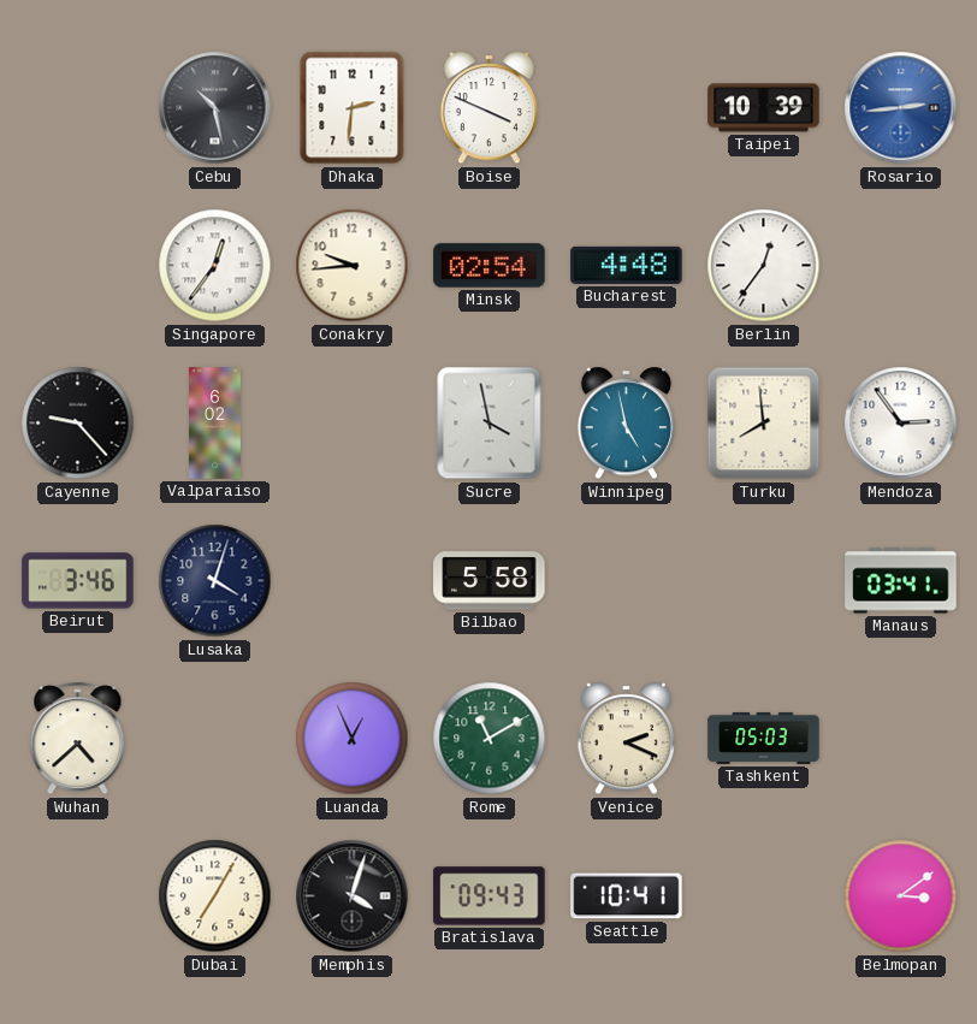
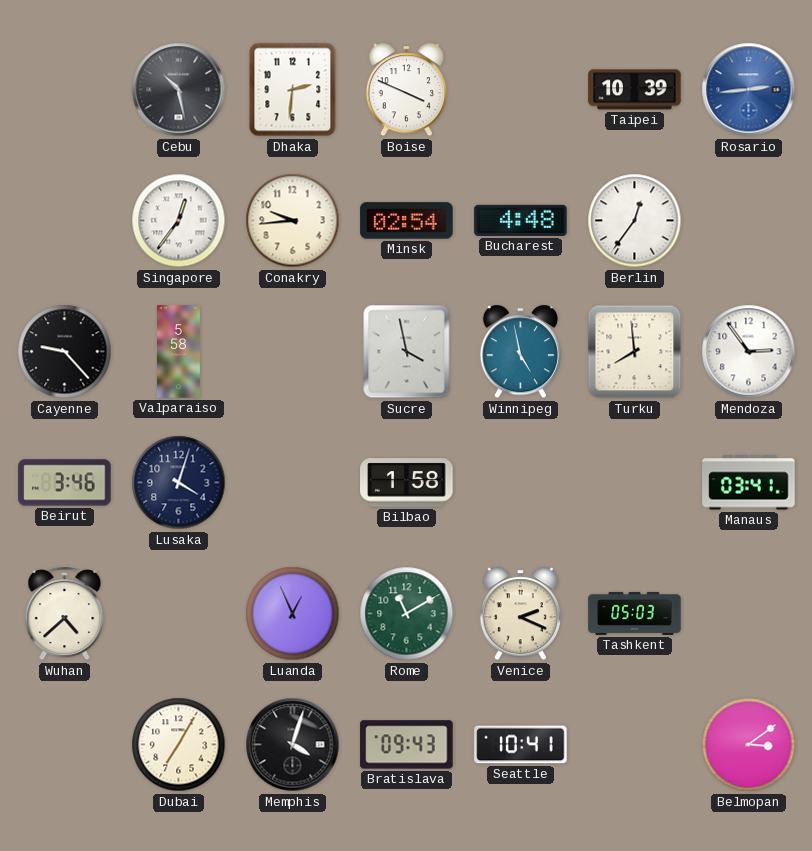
Valparaiso: 6:02 -> 5:58 (179, 352)
Bilbao: 5:58 -> 1:58 (407, 483)
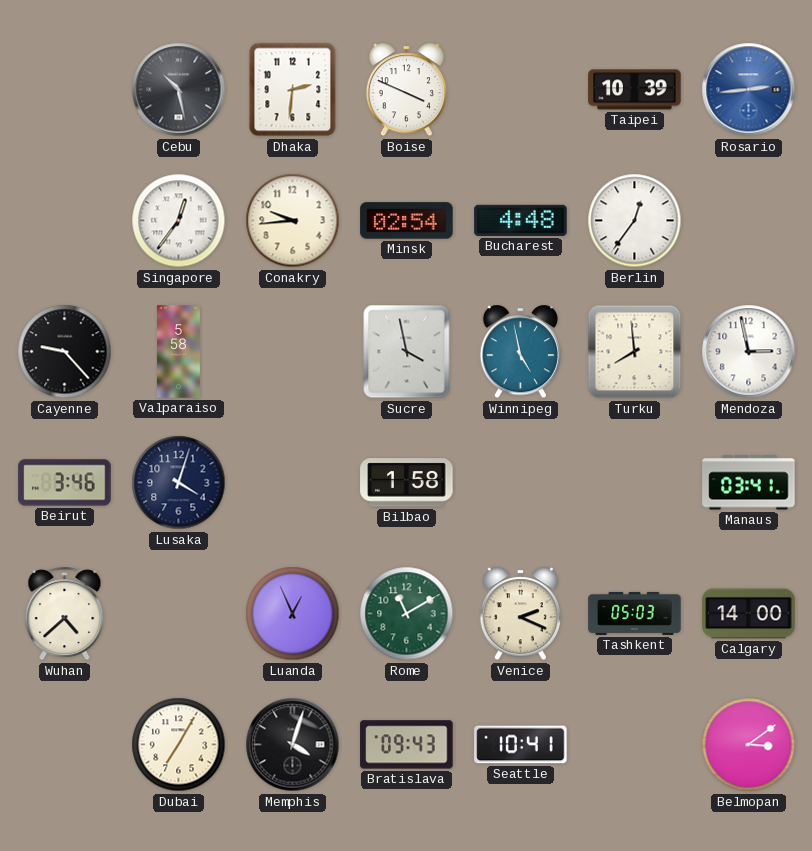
Mendoza: 2:54 -> 2:58 (749, 352)
Calgary: none -> 14:00 (749, 614)
